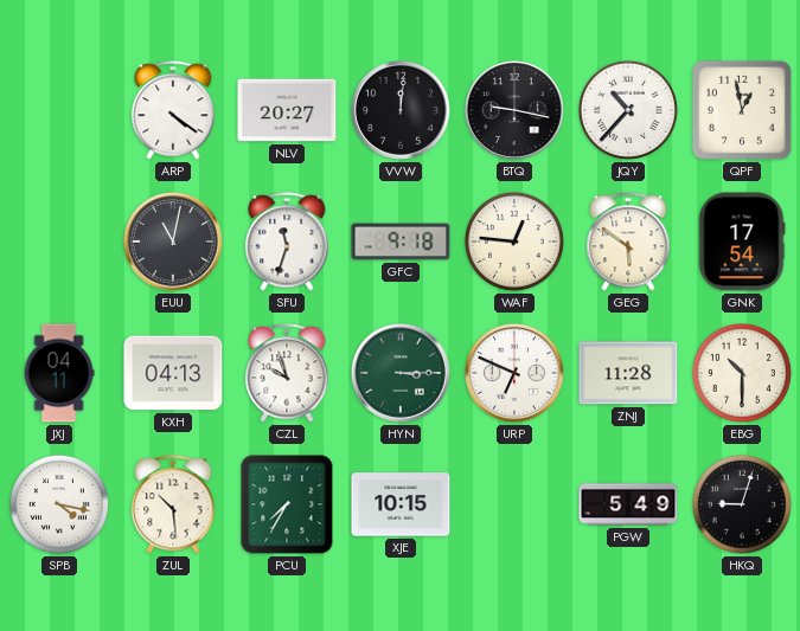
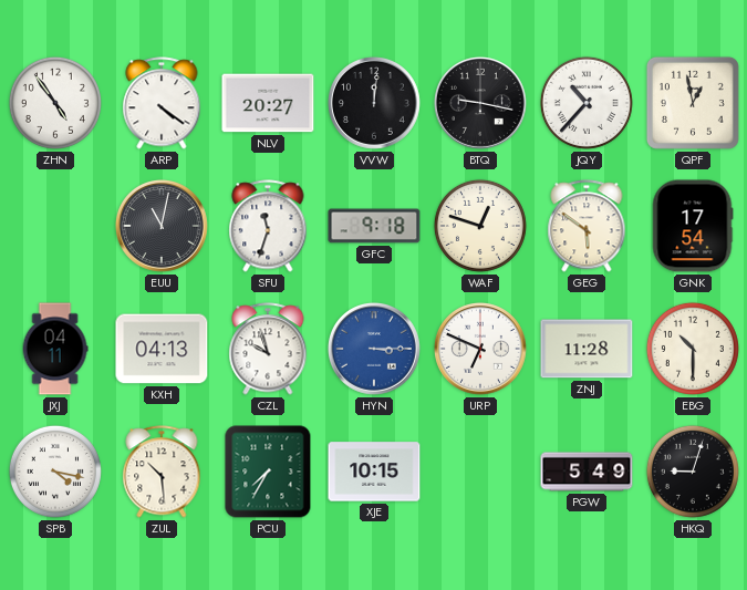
ZHN: none -> 4:54 (55, 103)
WAF: 12:46 -> 12:48 (480, 226)
HYN dial: green -> blue (374, 349)
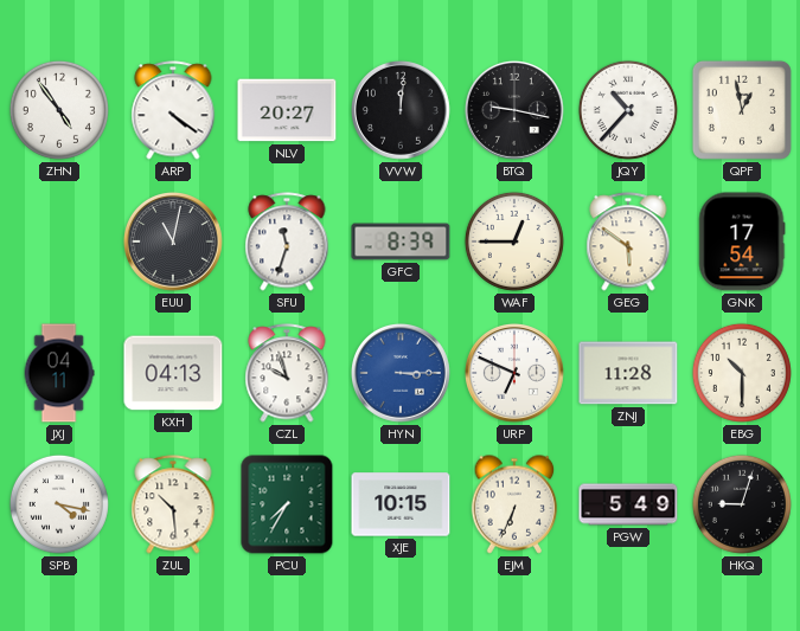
GFC: 9:18 -> 8:39 (401, 242)
WAF: 12:48 -> 12:45 (514, 242)
EJM: none -> 6:34 (514, 504)
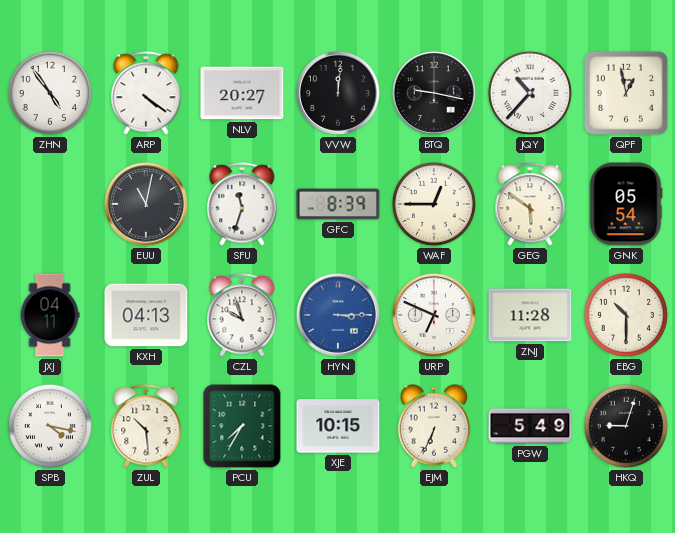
GNK: 17:54 -> 05:54 (626, 204)
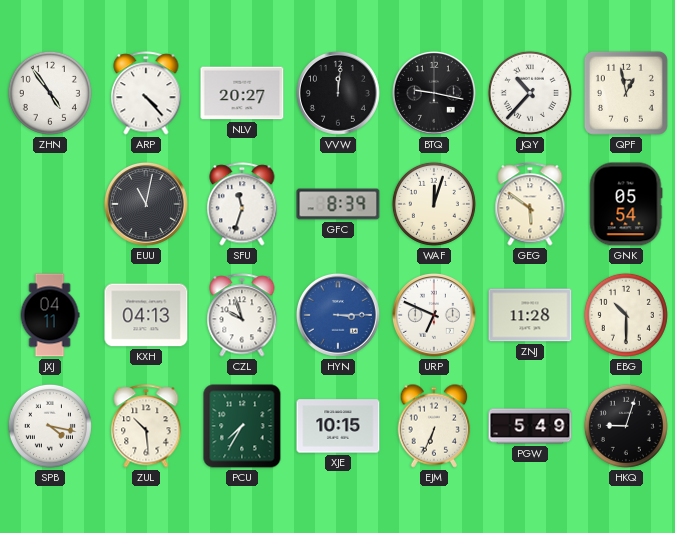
ARP: 4:21 -> 4:23 (146, 93)
WAF: 12:45 -> 12:03 (434, 204)
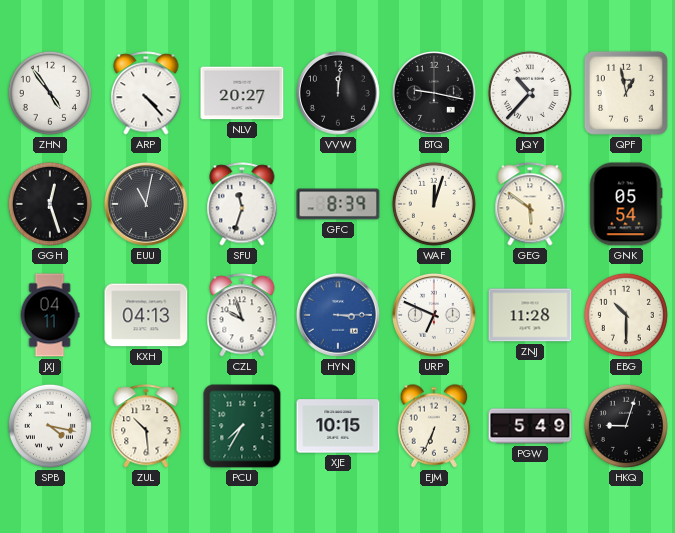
GGH: none -> 12:27 (50, 204)
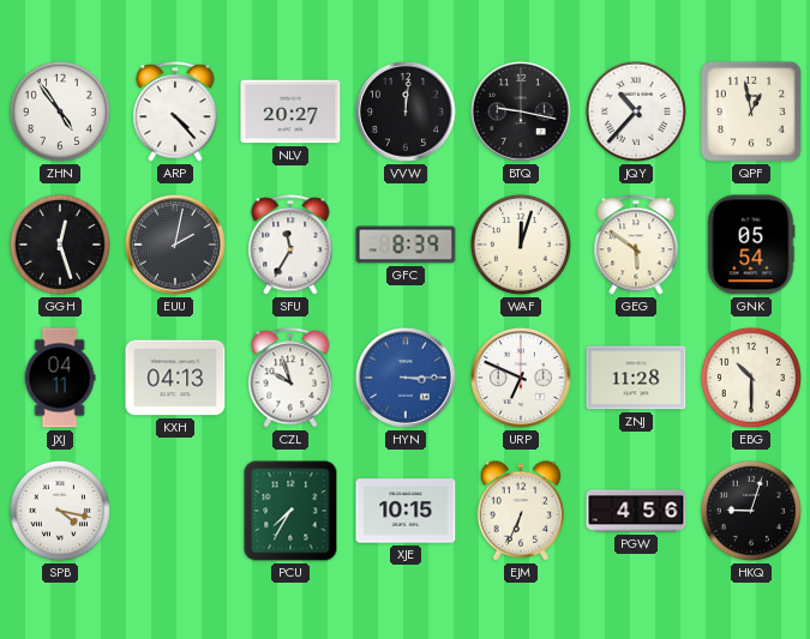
EUU: 11:02 -> 2:02 (175, 245)
SFU: 11:33 -> 11:35 (290, 245)
ZUL: 10:29 -> none (146, 426)
PGW: 5:49 -> 4:56 (636, 511)
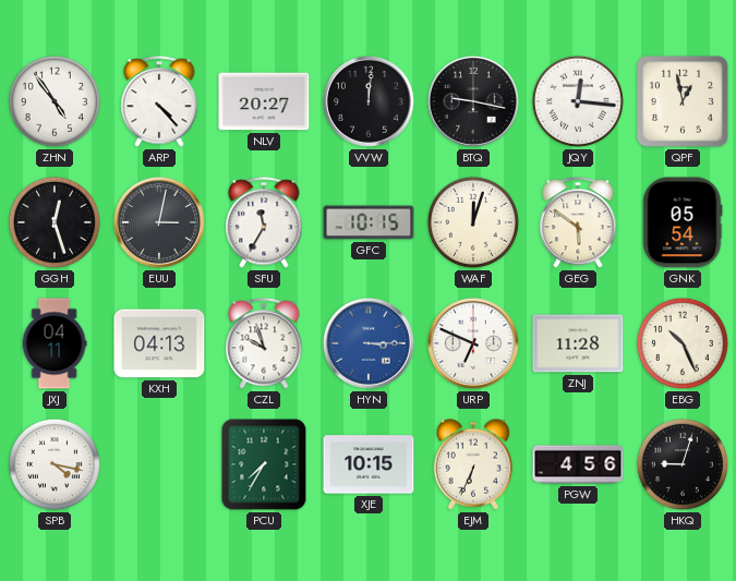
JQY: 10:37 -> 12:16 (578, 101)
EUU: 2:02 -> 3:02 (159, 222)
GFC: 8:39 -> 10:15 (369, 222)
EBG: 10:30 -> 10:26 (683, 343)
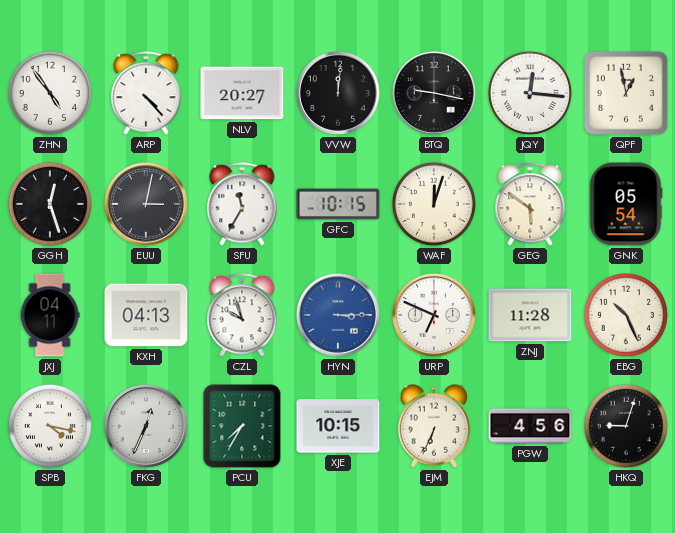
FKG: none -> 12:34 (146, 426)
